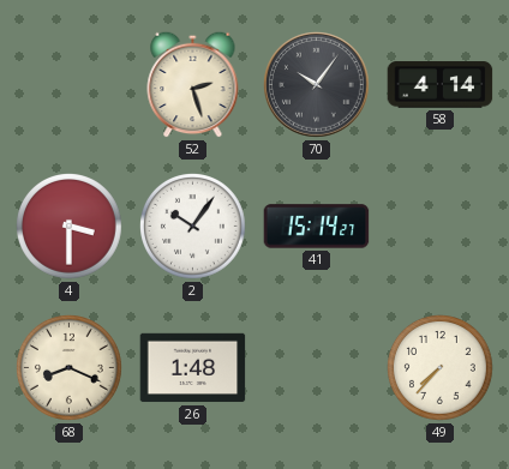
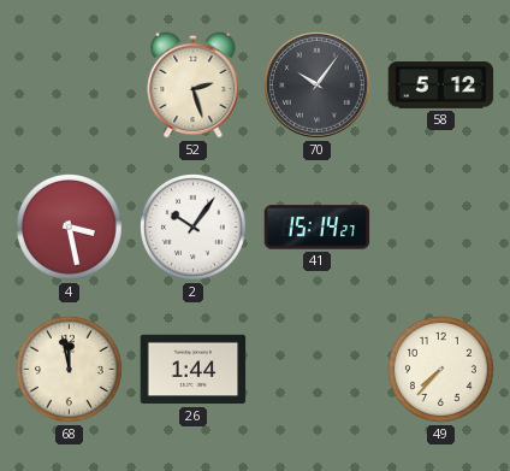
58: 4:14 -> 5:12 (441, 86)
4: 3:30 -> 3:28 (70, 228)
68: 8:19 -> 11:58 (70, 370)
26: 1:48 -> 1:44 (194, 370)
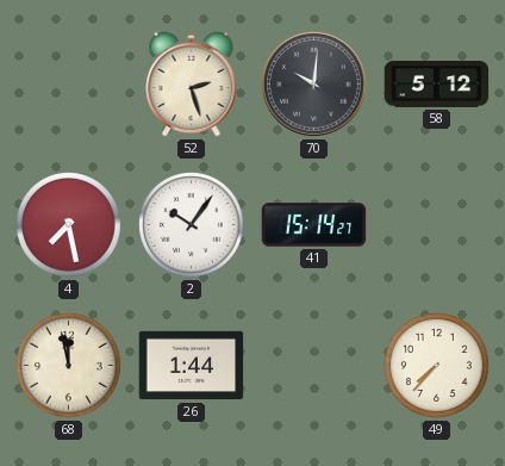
70: 10:06 -> 10:01 (314, 85)
4: 3:28 -> 7:28 (69, 225)
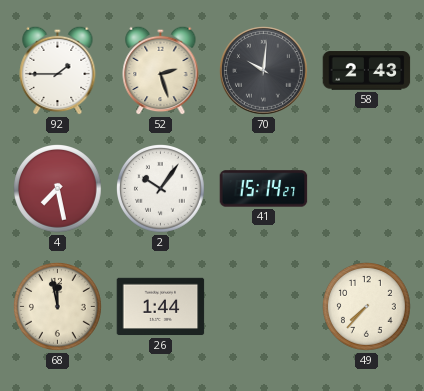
92: none -> 1:45 (58, 70)
58: 5:12 -> 2:43 (367, 71)
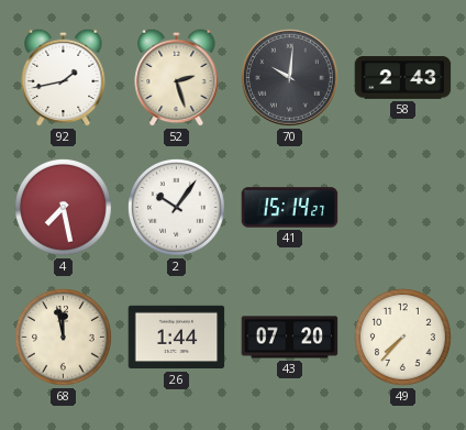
92: 1:45 -> 1:43 (64, 77)
43: none -> 07:20 (290, 338)
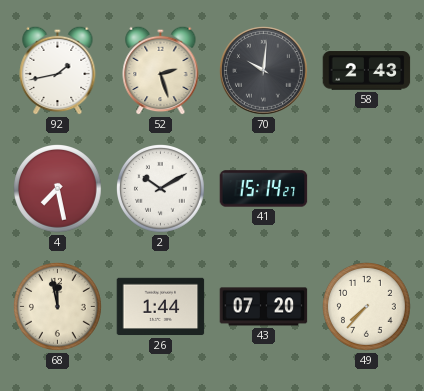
2: 10:06 -> 10:10 (161, 189)
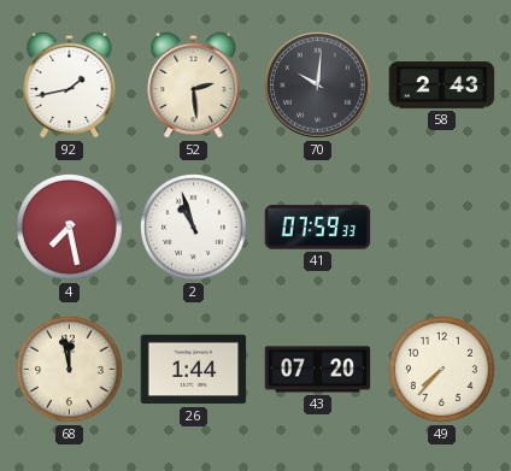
52: 2:27 -> 2:29 (194, 84)
2: 10:10 -> 10:57 (194, 228)
41: 15:14 -> 07:59 (318, 228)
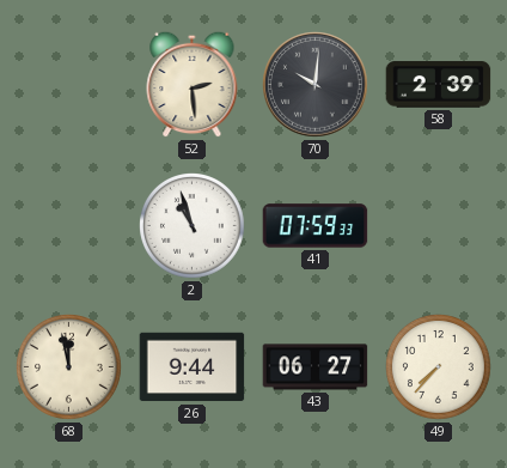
92: 1:43 -> none (70, 84)
58: 2:43 -> 2:39 (439, 85)
4: 7:28 -> none (70, 228)
26: 1:44 -> 9:44 (193, 367)
43: 07:20 -> 06:27 (316, 367)
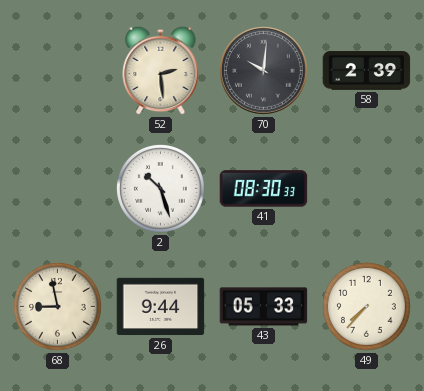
2: 10:57 -> 10:27 (161, 189)
41: 07:59 -> 08:30 (264, 189)
68: 11:58 -> 8:58 (58, 307)
43: 06:27 -> 05:33 (264, 307)
